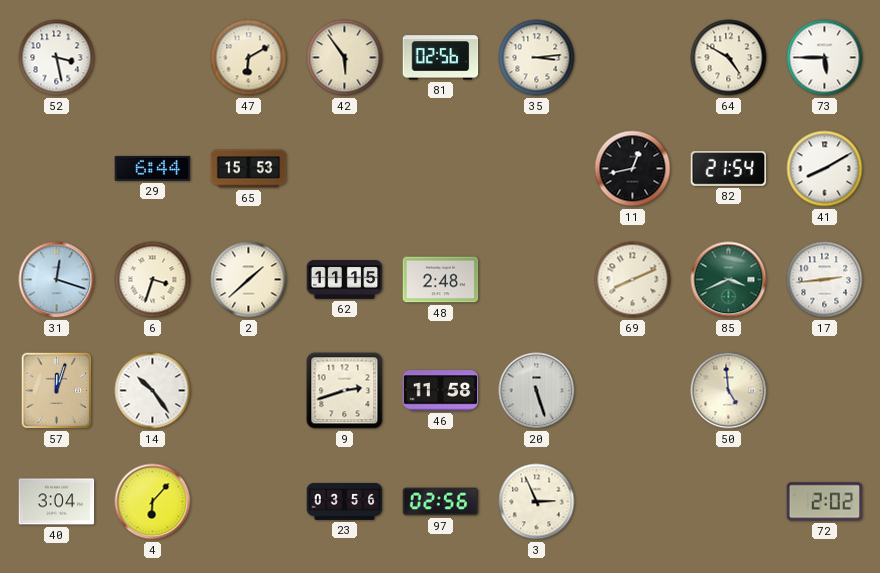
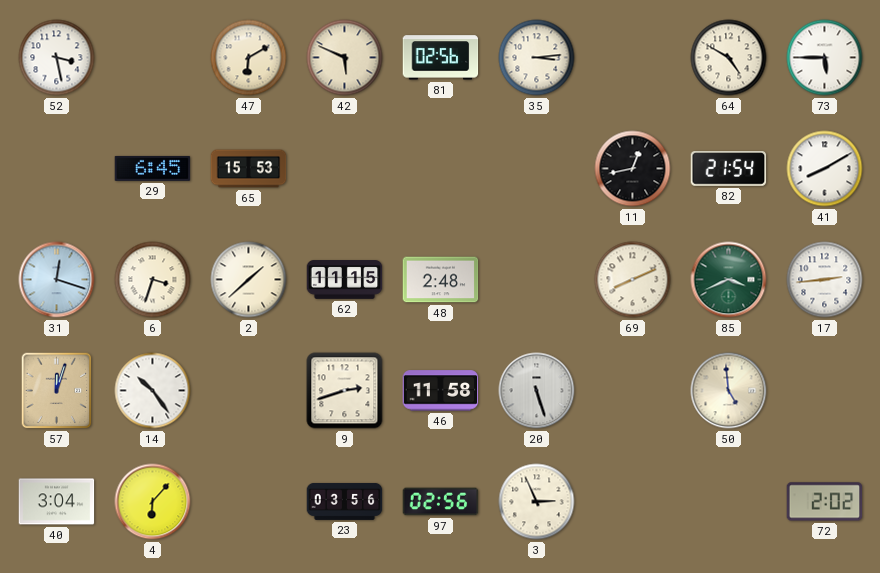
42: 5:54 -> 5:49 (345, 58)
29: 6:44 -> 6:45 (153, 168)
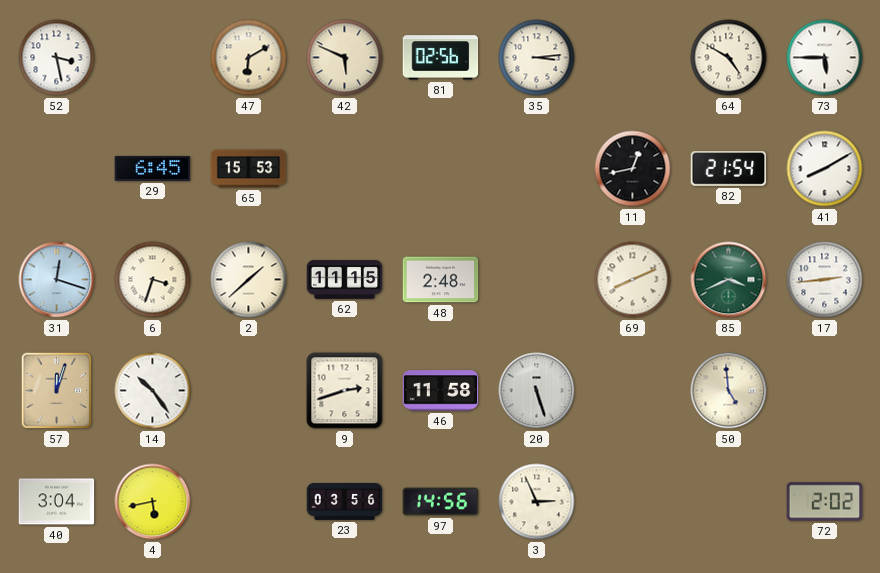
4: 6:07 -> 5:43 (153, 502)
97: 02:56 -> 14:56 (441, 502)
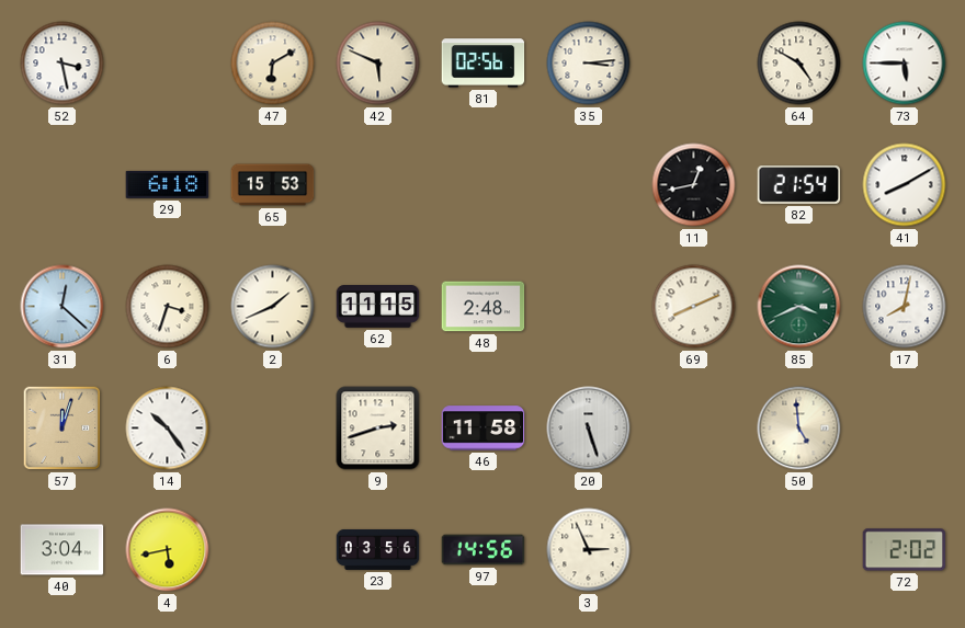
29: 6:45 -> 6:18 (168, 184)
31: 12:18 -> 12:22 (63, 307)
2: 1:38 -> 1:41 (273, 307)
17: 2:44 -> 8:02 (905, 307)
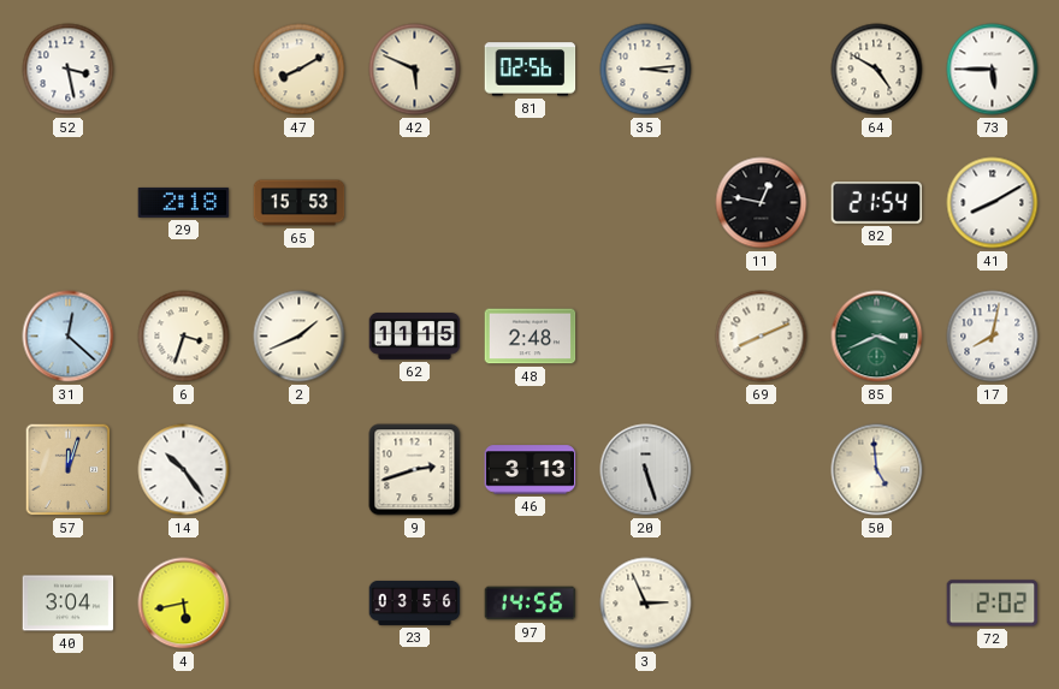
47: 6:10 -> 8:10 (300, 70)
29: 6:18 -> 2:18 (184, 202)
11: 12:43 -> 12:47 (762, 203)
46: 11:58 -> 3:13 (531, 470)
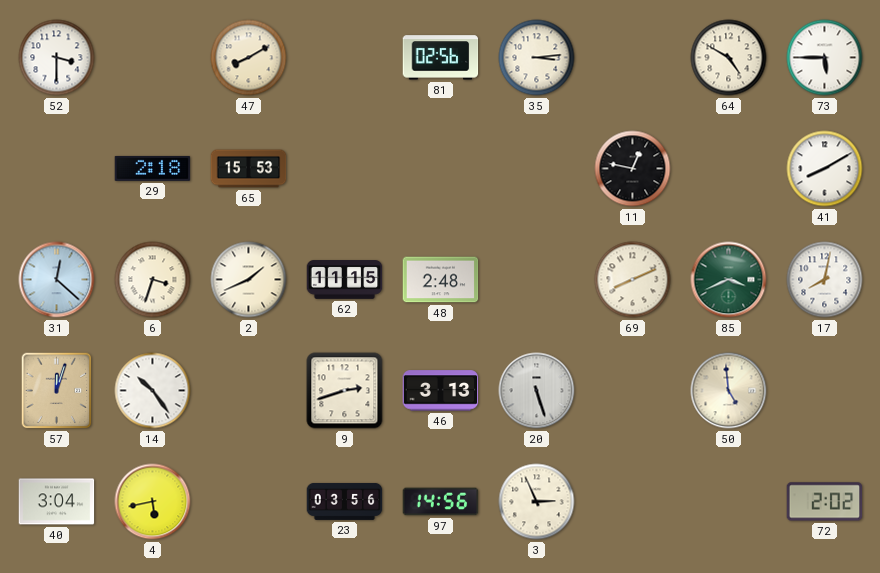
52: 3:28 -> 3:30 (57, 58)
42: 5:49 -> none (415, 70)
82: 21:54 -> none (877, 203)
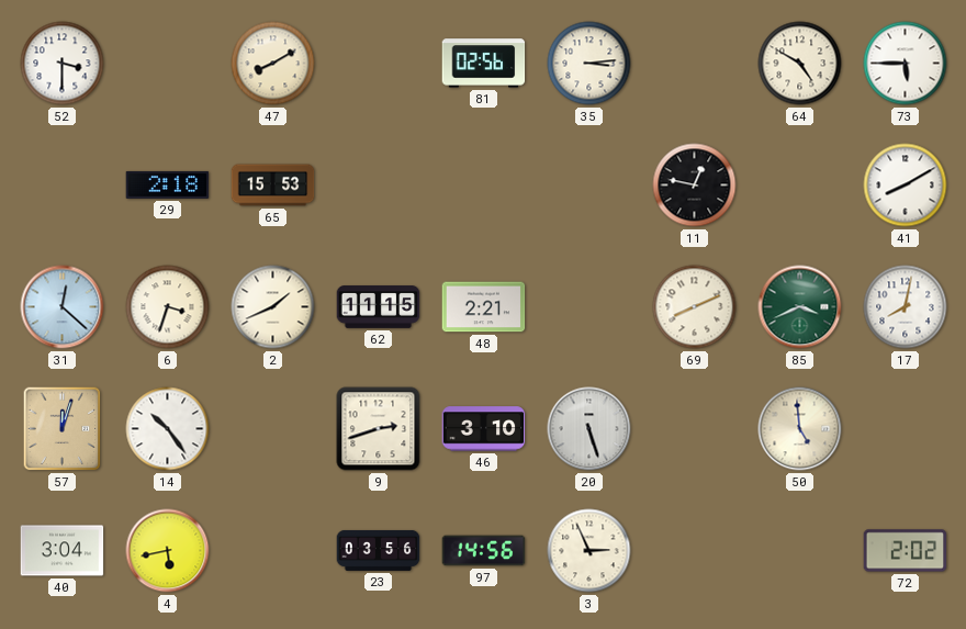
48: 2:48 -> 2:21 (484, 307)
46: 3:13 -> 3:10 (484, 429)
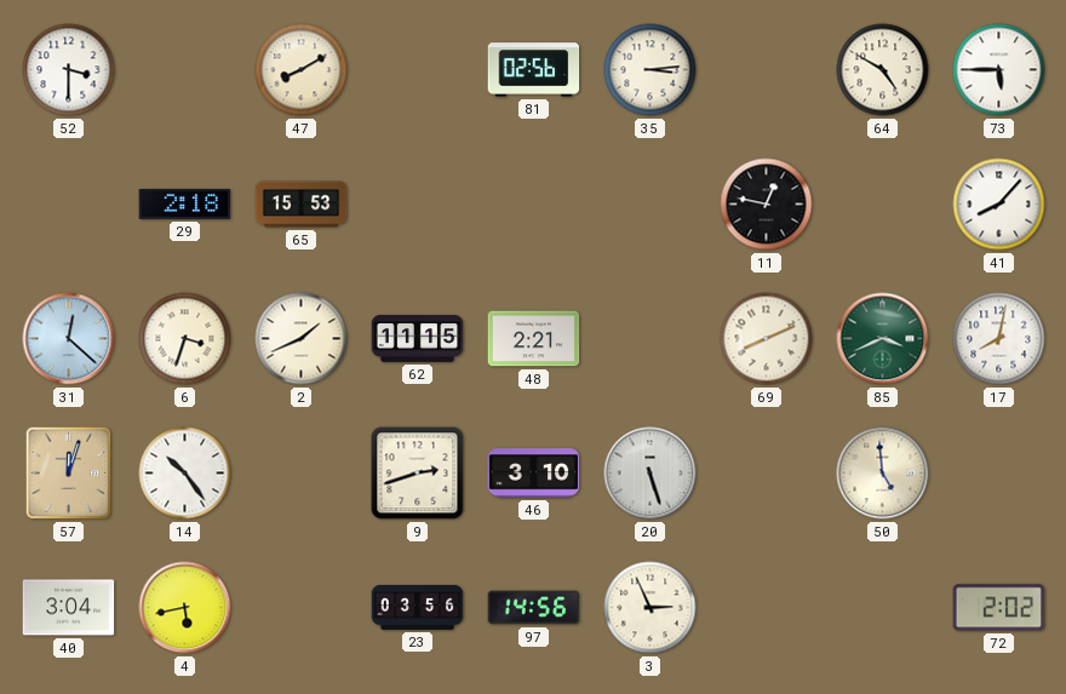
41: 8:10 -> 8:07 (999, 205)
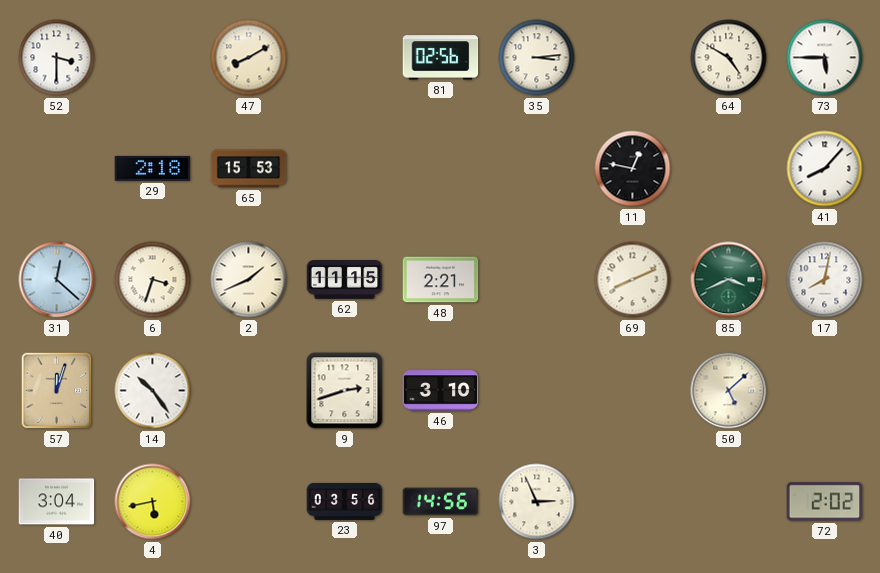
20: 5:27 -> none (651, 474)
50: 4:59 -> 5:08 (729, 391)
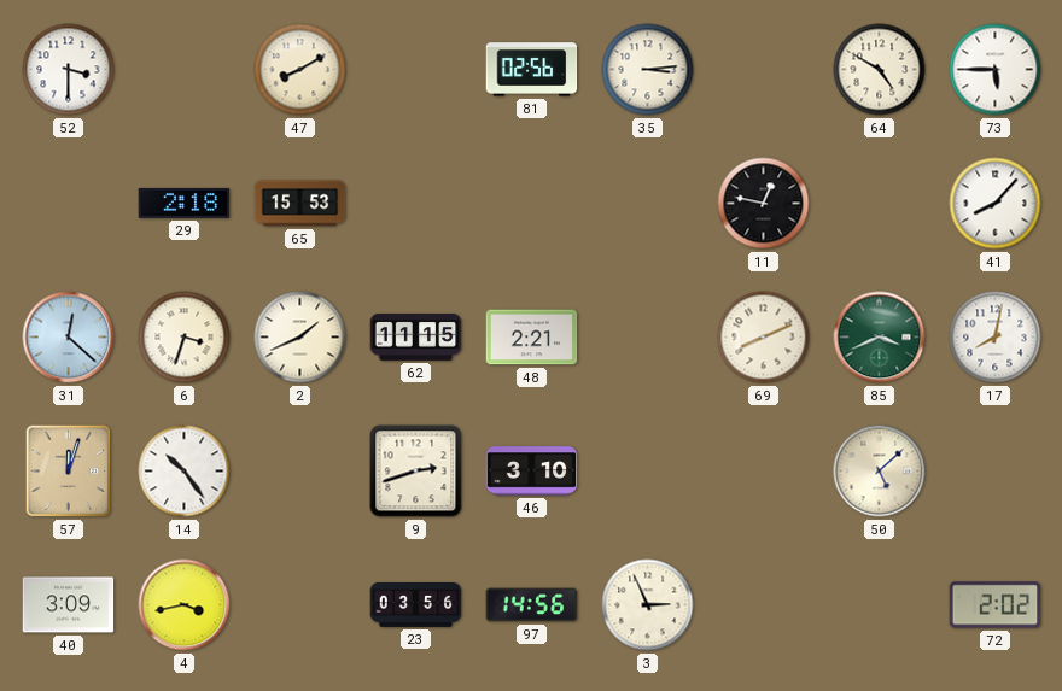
40: 3:04 -> 3:09 (69, 605)
4: 5:43 -> 3:43 (185, 605)
